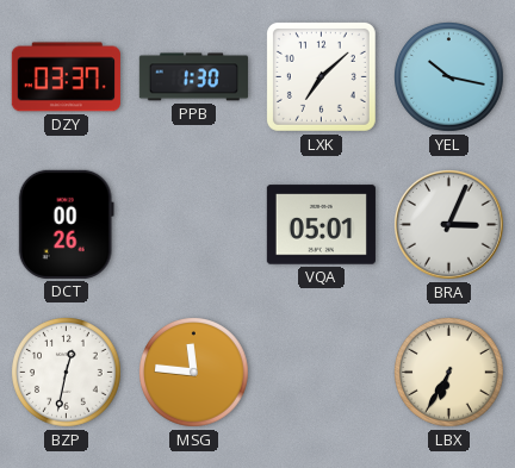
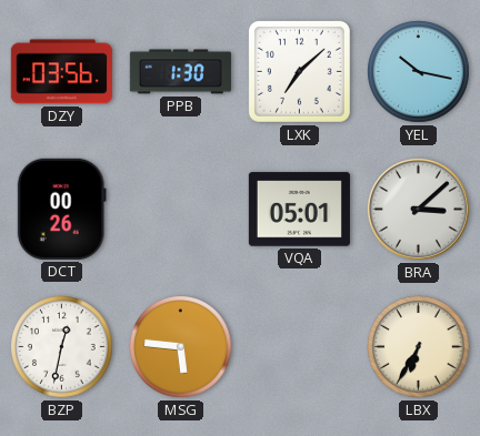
DZY: 03:37 -> 03:56 (61, 72)
BRA: 3:04 -> 3:08 (418, 209)
MSG: 11:46 -> 5:46 (181, 347)
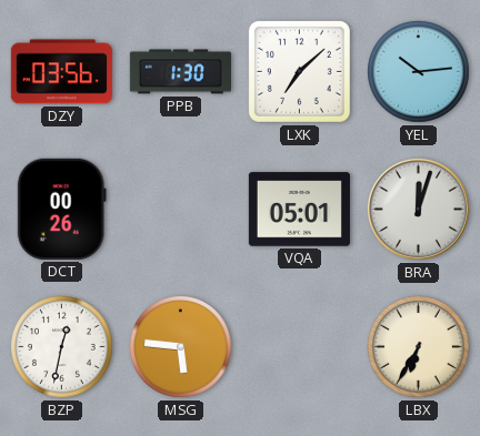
YEL: 10:17 -> 10:14 (419, 72)
BRA: 3:08 -> 12:03 (418, 209)
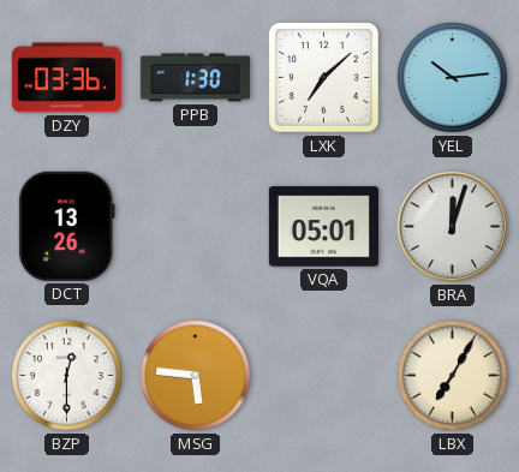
DZY: 03:56 -> 03:36 (66, 78)
DCT: 00:26 -> 13:26 (66, 226)
BZP: 12:32 -> 12:30 (67, 376)
LBX: 6:35 -> 7:05 (453, 376)
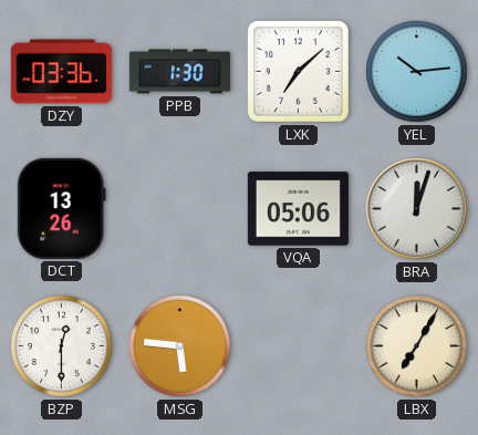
VQA: 05:01 -> 05:06 (298, 209)
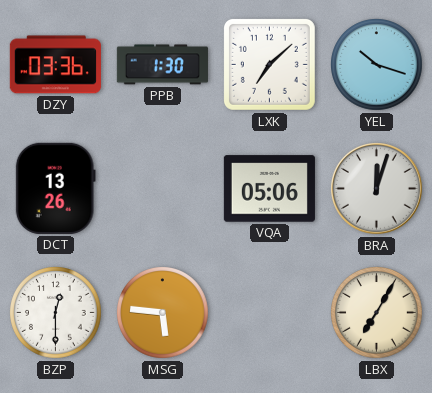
YEL: 10:14 -> 10:18 (377, 65)
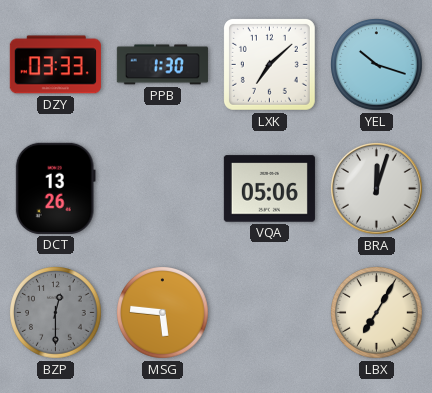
DZY: 03:36 -> 03:33 (55, 65)
BZP dial: white -> grey (56, 313)
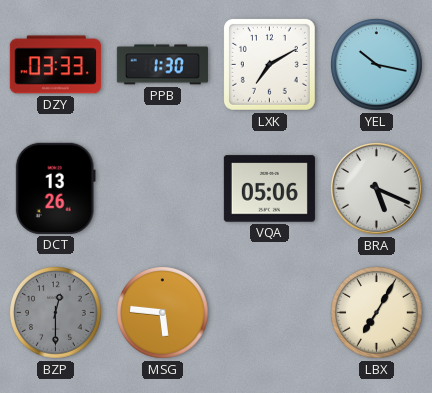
LXK: 7:08 -> 7:10 (269, 64)
YEL: 10:18 -> 10:17 (377, 65)
BRA: 12:03 -> 5:19 (376, 188)
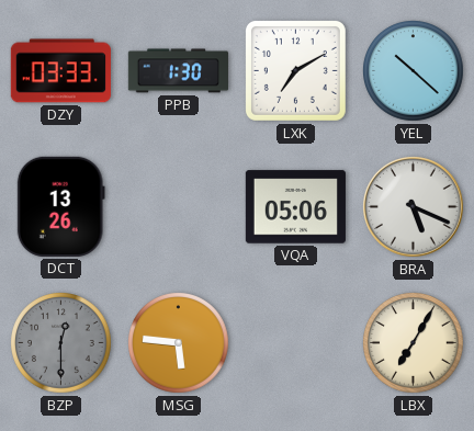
YEL: 10:17 -> 10:22 (414, 71)
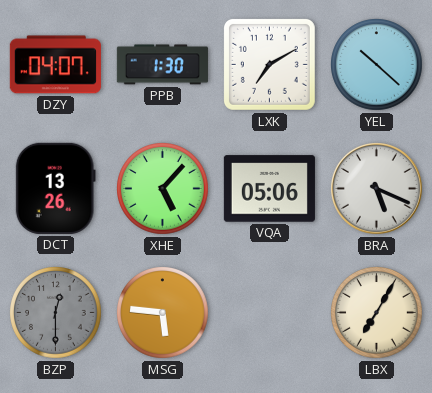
DZY: 03:33 -> 04:07 (55, 65)
XHE: none -> 5:07 (163, 189)
